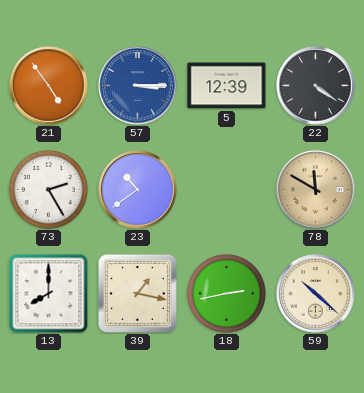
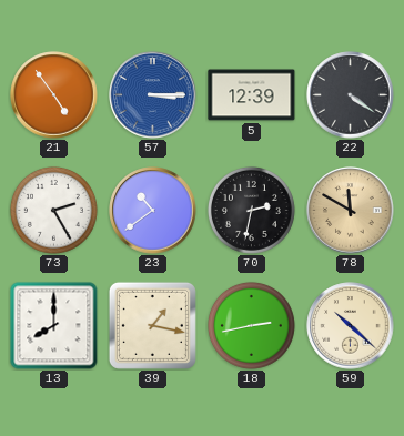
70: none -> 2:32 (251, 210)
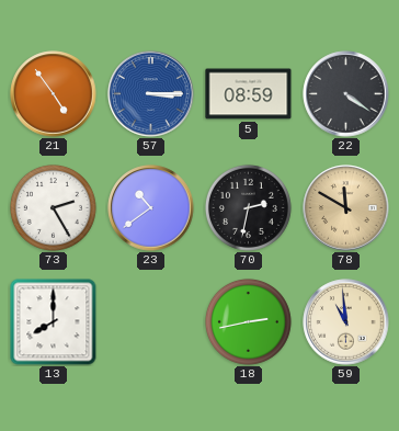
5: 12:39 -> 08:59 (249, 94)
39: 1:17 -> none (152, 325)
59: 10:22 -> 10:59 (346, 322)
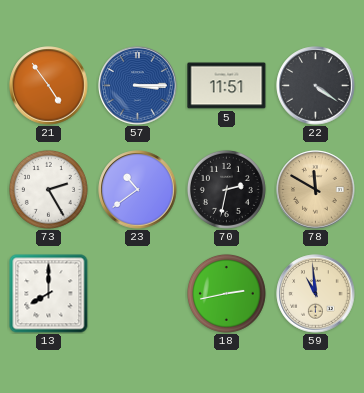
5: 08:59 -> 11:51 (227, 86)
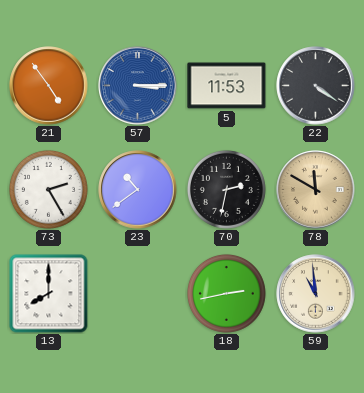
5: 11:51 -> 11:53 (227, 86)
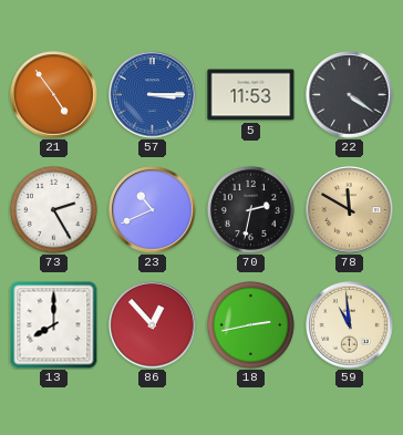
23: 10:39 -> 10:41 (153, 210)
86: none -> 12:53 (153, 325)
